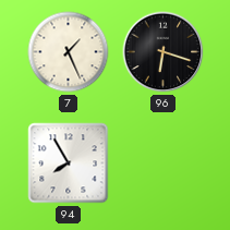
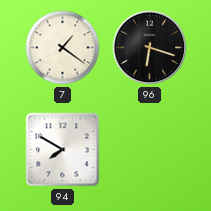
7: 1:26 -> 1:21 (63, 48)
94: 7:55 -> 7:50 (63, 150)
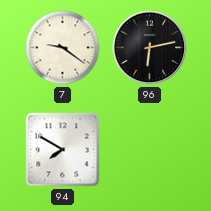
7: 1:21 -> 9:21 (63, 48)
96: 6:18 -> 6:13 (150, 48)
